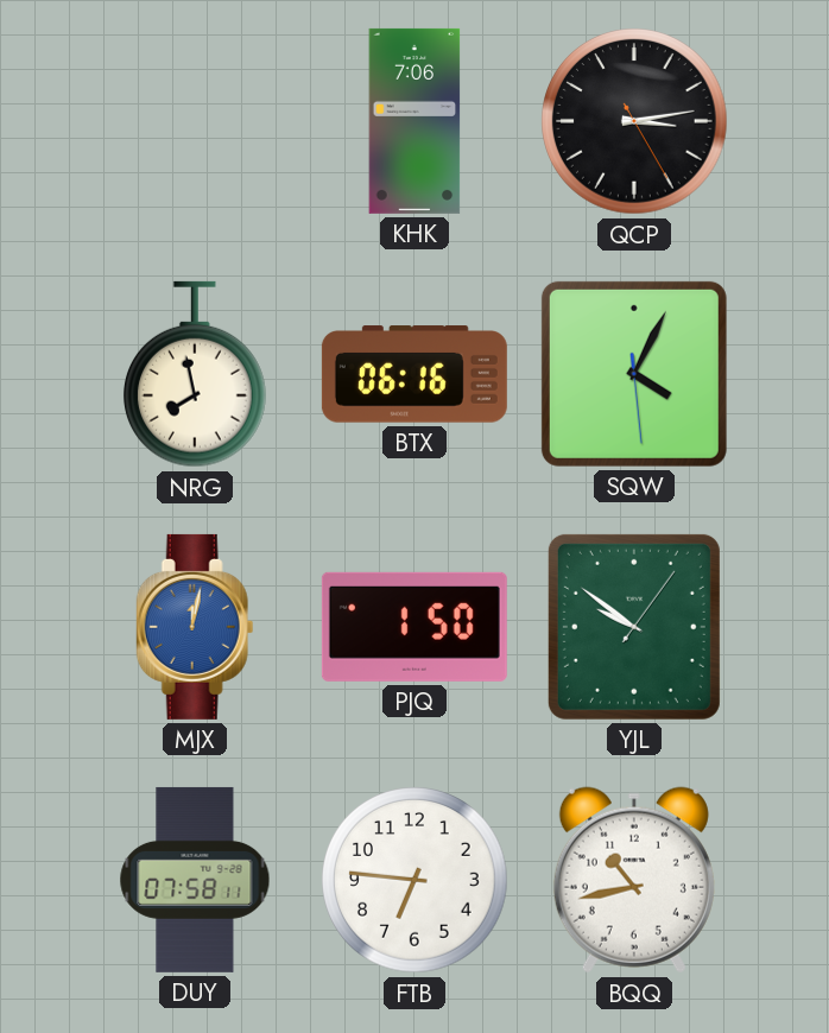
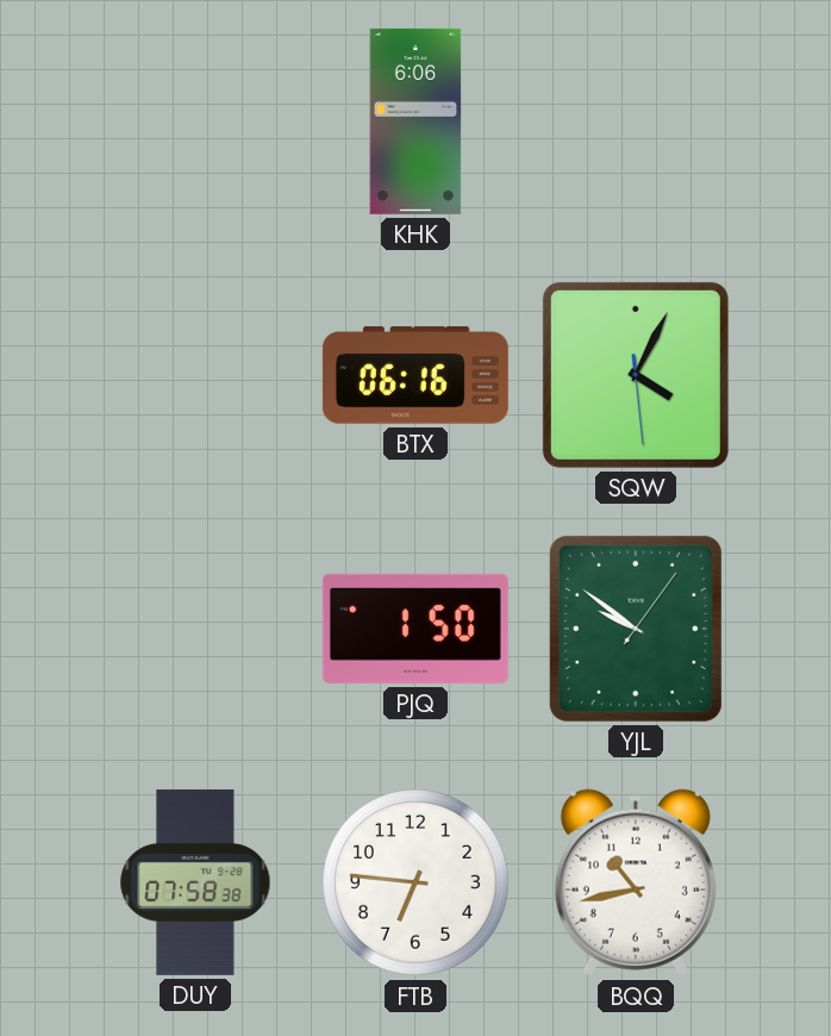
KHK: 7:06 -> 6:06 (415, 121)
QCP: 3:13 -> none (634, 121)
NRG: 7:58 -> none (195, 374)
MJX: 12:02 -> none (195, 627)
DUY: 07:58:11 -> 07:58:38 (195, 882)
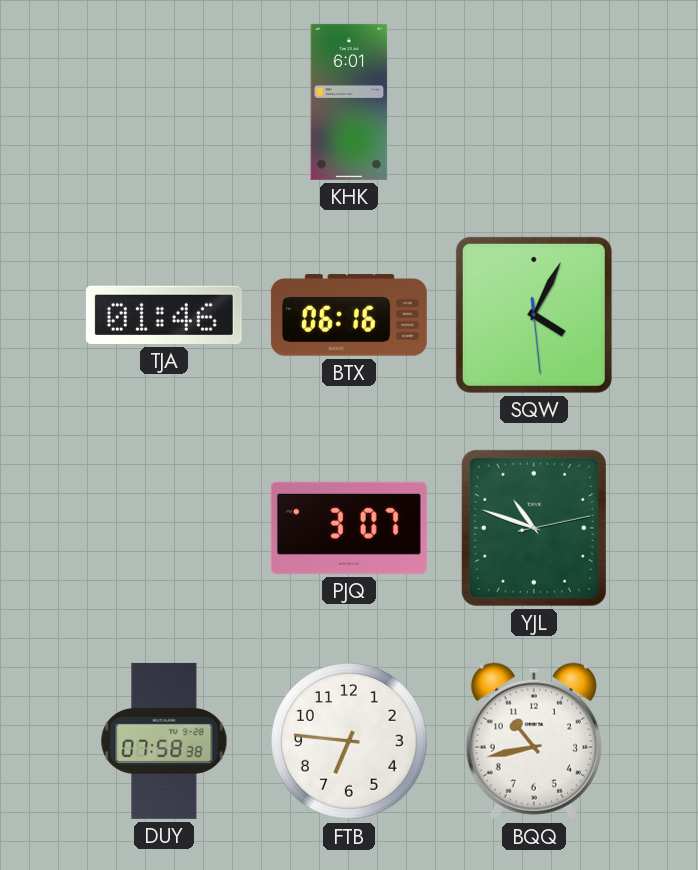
KHK: 6:06 -> 6:01 (349, 102)
TJA: none -> 01:46 (164, 315)
PJQ: 1:50 -> 3:07 (349, 528)
YJL: 9:51 -> 10:48 (534, 528)
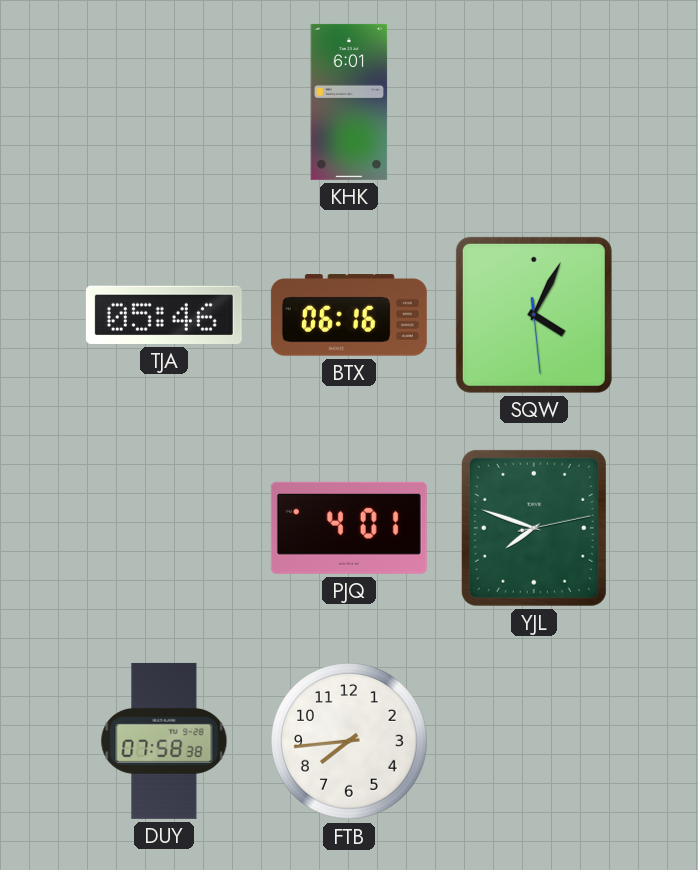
TJA: 01:46 -> 05:46 (164, 315)
PJQ: 3:07 -> 4:01 (349, 528)
YJL: 10:48 -> 7:48 (534, 528)
FTB: 6:46 -> 7:44 (349, 741)
BQQ: 10:43 -> none (534, 741)
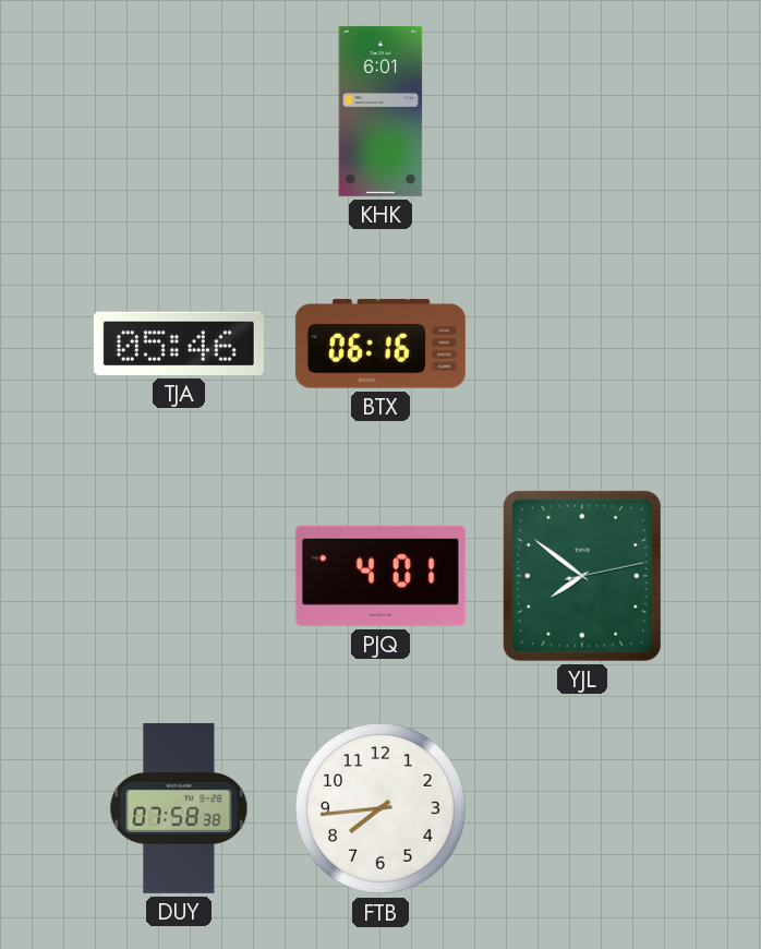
SQW: 4:04 -> none (534, 315)
YJL: 7:48 -> 7:51 (582, 576)
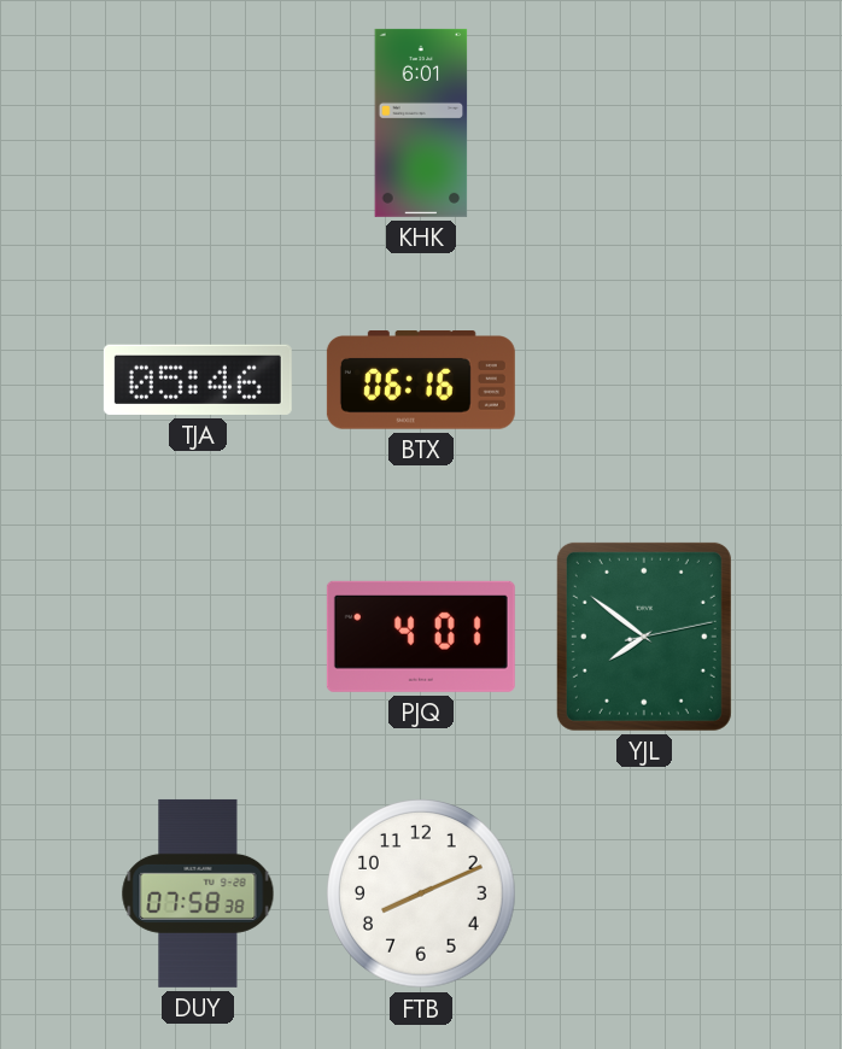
FTB: 7:44 -> 8:11 (421, 893)
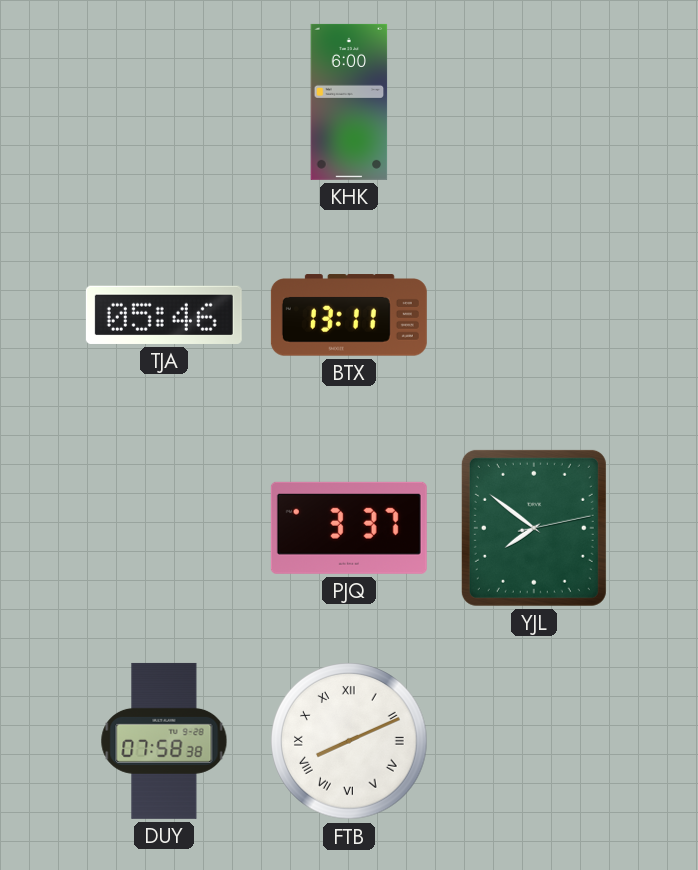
KHK: 6:01 -> 6:00 (349, 102)
BTX: 06:16 -> 13:11 (349, 315)
PJQ: 4:01 -> 3:37 (349, 528)
FTB numerals: Arabic -> Roman (349, 741)
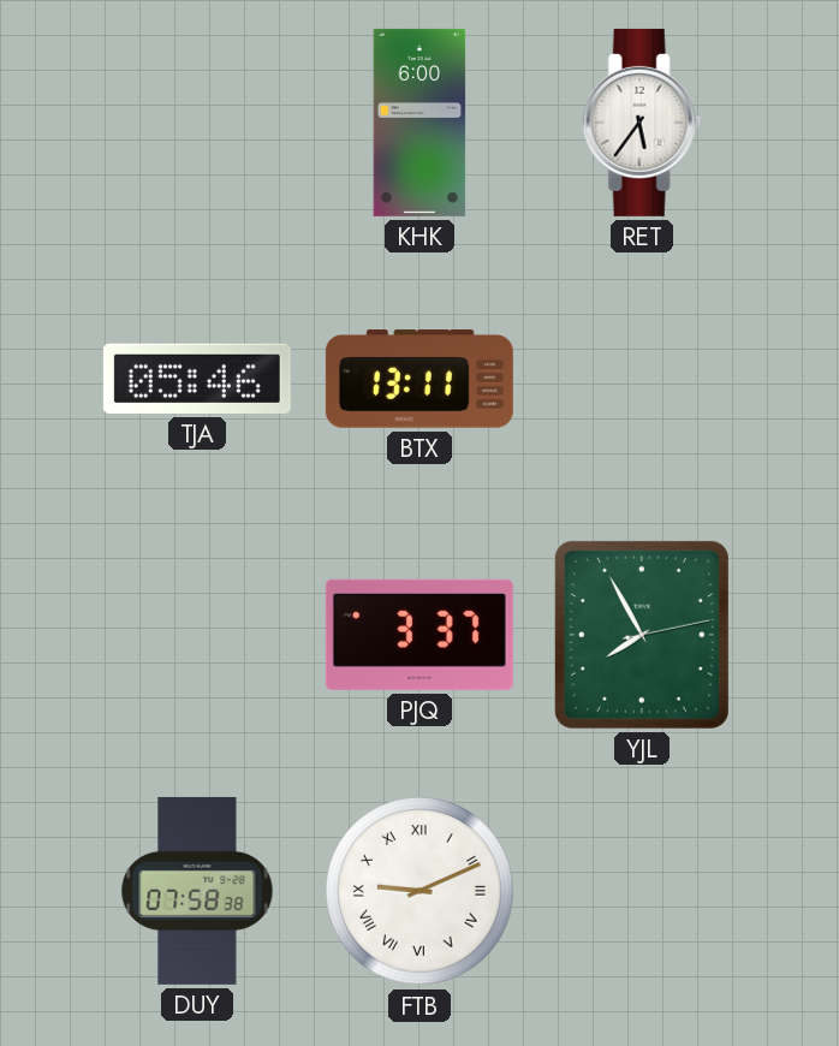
RET: none -> 5:36 (642, 123)
YJL: 7:51 -> 7:55 (642, 635)
FTB: 8:11 -> 9:11 (419, 891)
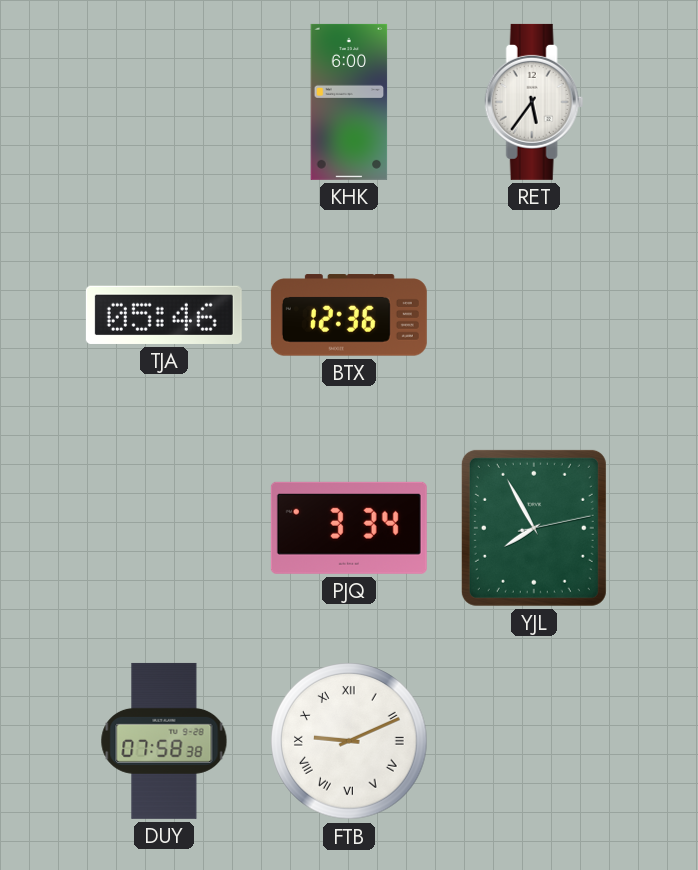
BTX: 13:11 -> 12:36 (349, 315)
PJQ: 3:37 -> 3:34 (349, 528)
